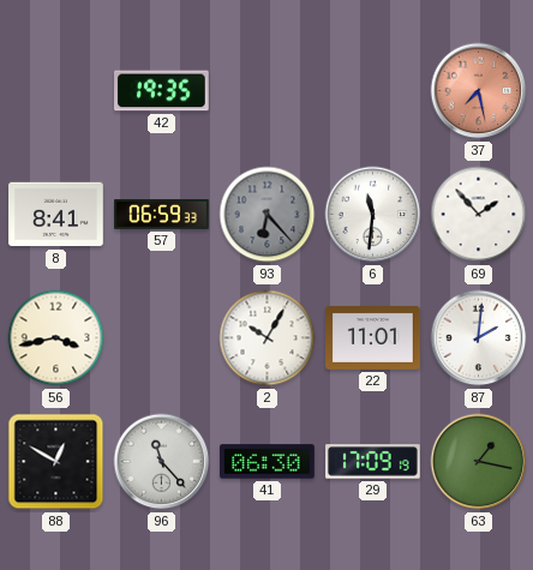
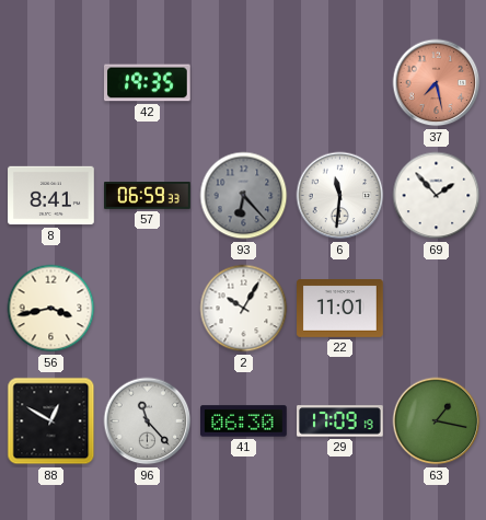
87: 2:01 -> none (479, 338)
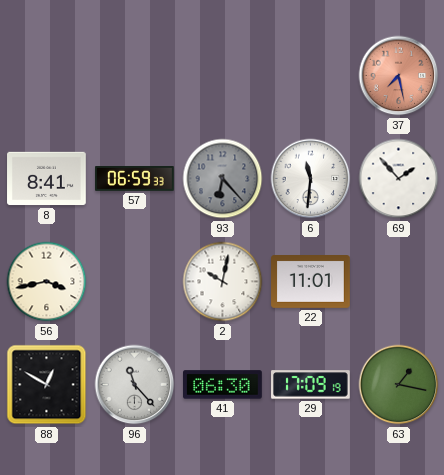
42: 19:35 -> none (148, 83)
2: 10:05 -> 10:02 (223, 282)
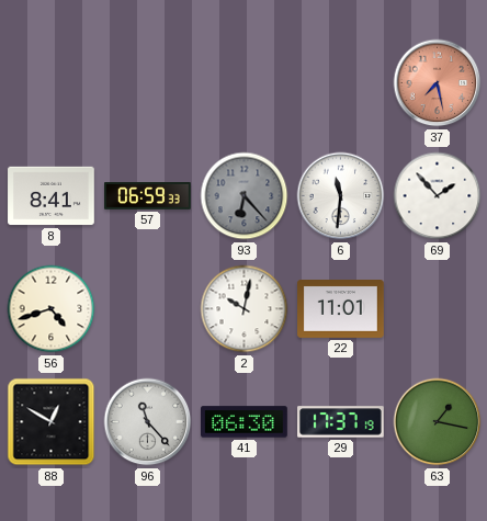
56: 3:43 -> 4:42 (52, 309)
29: 17:09 -> 17:37 (341, 422)
